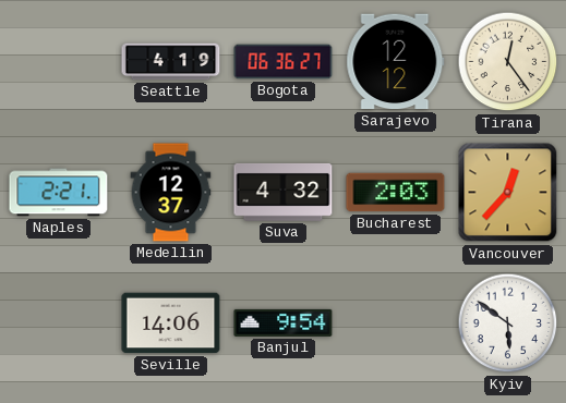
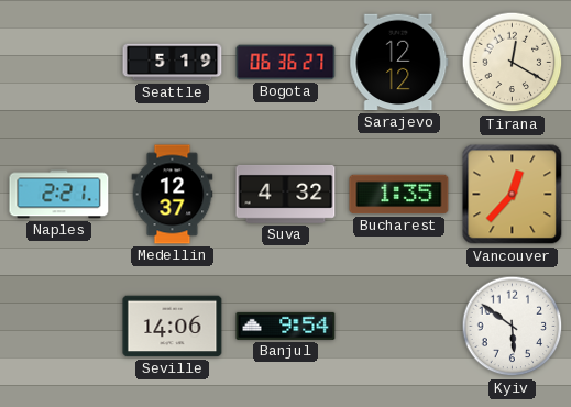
Seattle: 4:19 -> 5:19 (173, 63)
Tirana: 12:24 -> 12:20 (513, 63)
Bucharest: 2:03 -> 1:35 (399, 195)
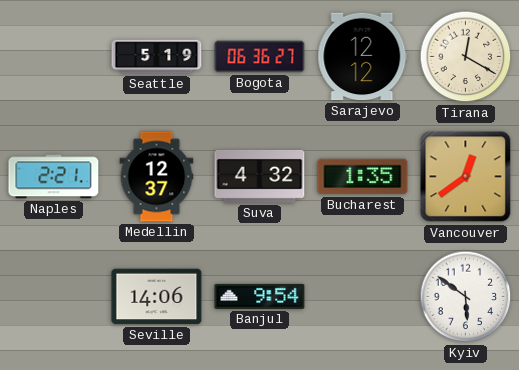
Vancouver: 12:37 -> 12:39 (466, 177)
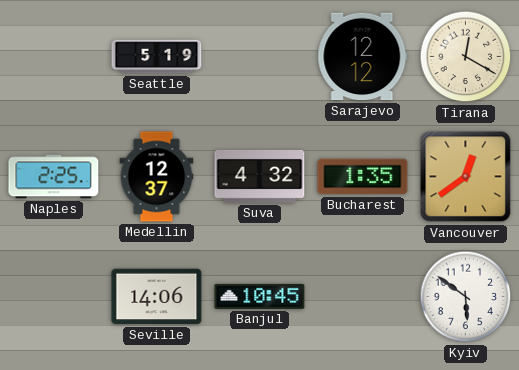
Bogota: 06:36 -> none (260, 57)
Naples: 2:21 -> 2:25 (54, 177)
Banjul: 9:54 -> 10:45 (260, 296)
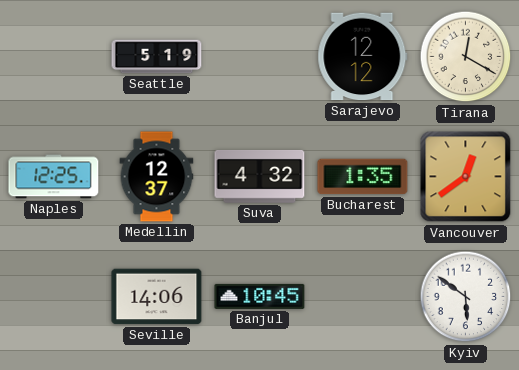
Naples: 2:25 -> 12:25 (54, 177)
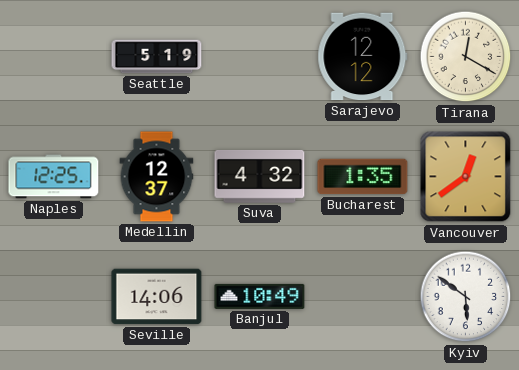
Banjul: 10:45 -> 10:49 (260, 296)
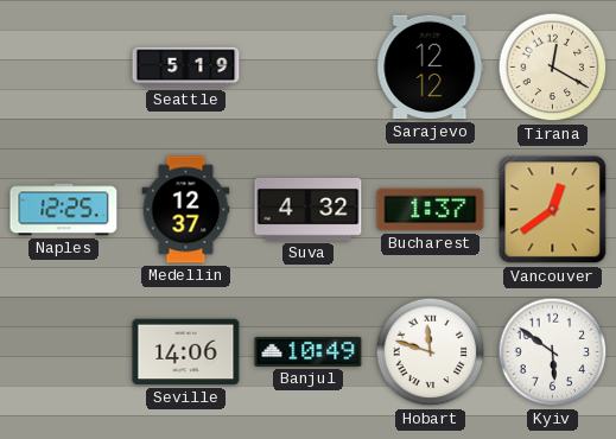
Bucharest: 1:35 -> 1:37 (431, 210)
Hobart: none -> 11:48 (431, 352)
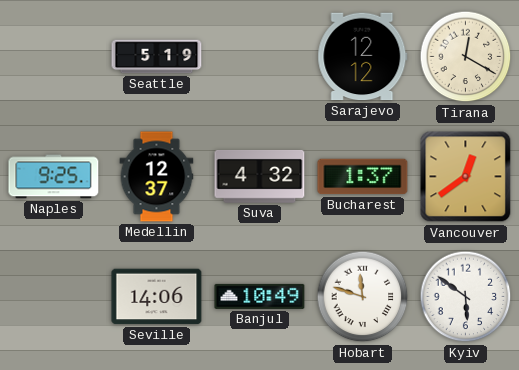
Naples: 12:25 -> 9:25 (54, 177)
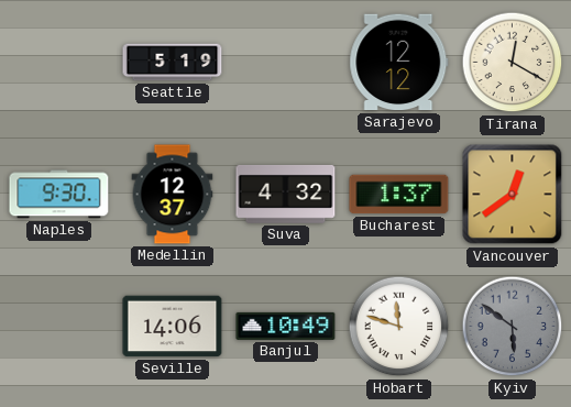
Naples: 9:25 -> 9:30 (59, 195)
Kyiv dial: white -> grey (513, 327)
